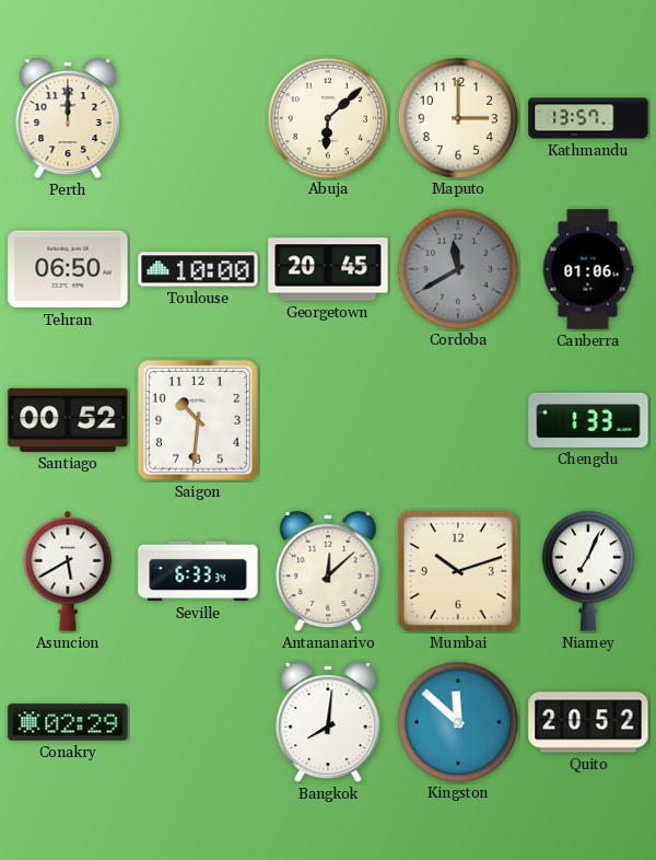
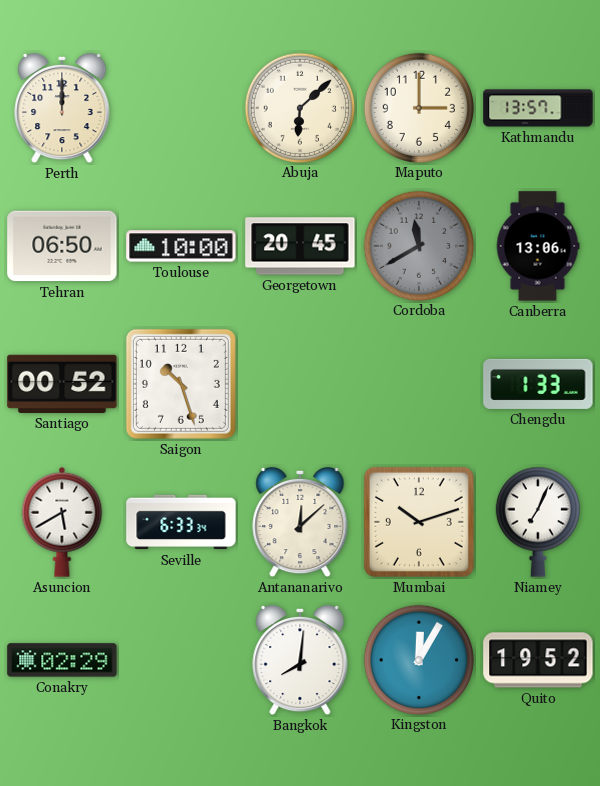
Canberra: 01:06 -> 13:06 (538, 246)
Saigon: 10:31 -> 10:27 (181, 384)
Kingston: 11:52 -> 12:05 (418, 659)
Quito: 20:52 -> 19:52 (538, 660)
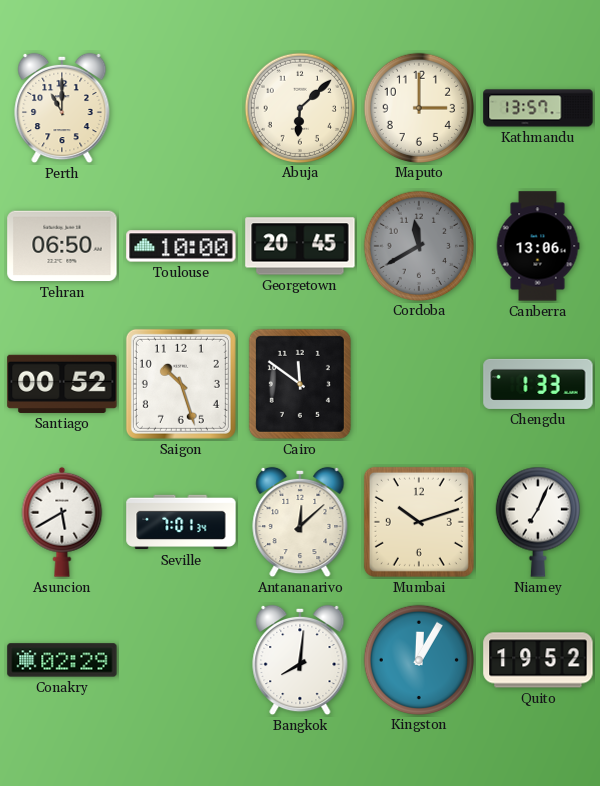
Perth: 12:00 -> 11:00 (62, 108)
Cairo: none -> 11:51 (300, 384)
Seville: 6:33 -> 7:01 (181, 522)
